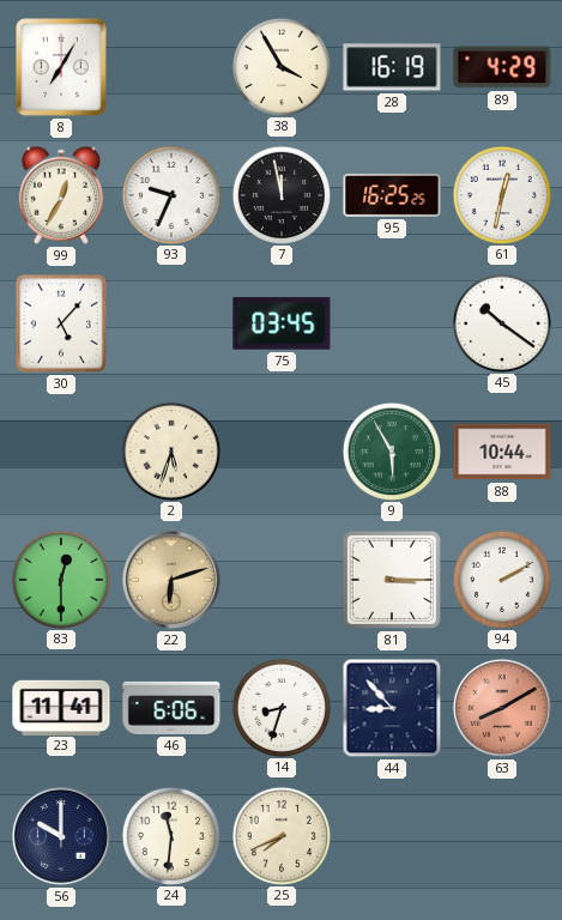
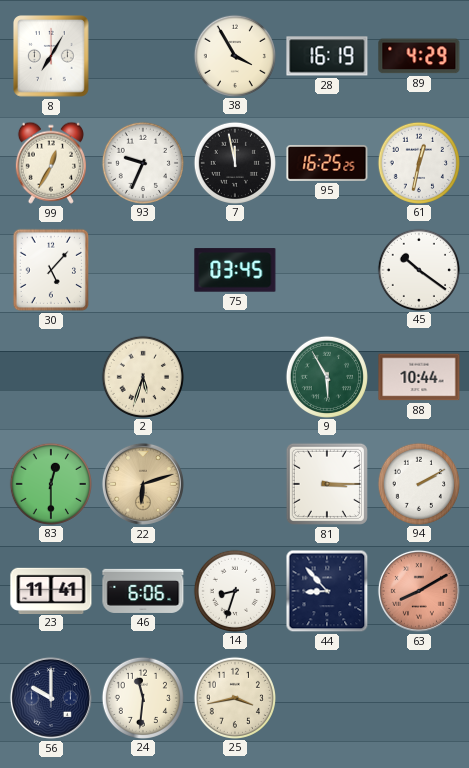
25: 7:41 -> 3:43 (234, 697)
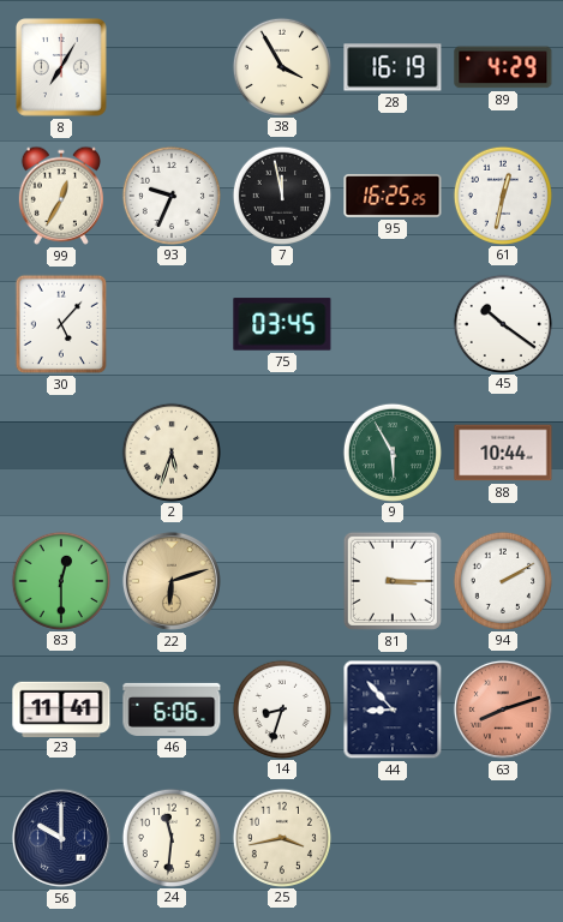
63: 8:10 -> 8:12 (503, 710)
